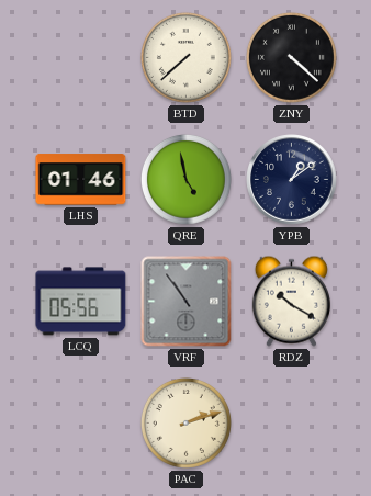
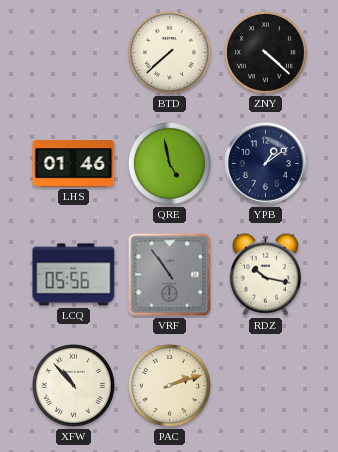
RDZ: 10:20 -> 10:17 (265, 274)
XFW: none -> 10:53 (73, 385)
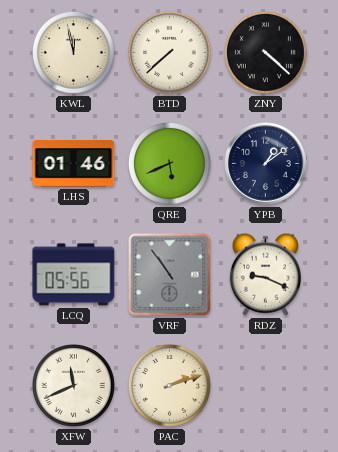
KWL: none -> 11:58 (73, 52)
QRE: 4:58 -> 5:41 (169, 163)
RDZ: 10:17 -> 9:19 (265, 274)
XFW: 10:53 -> 11:41 (73, 385)
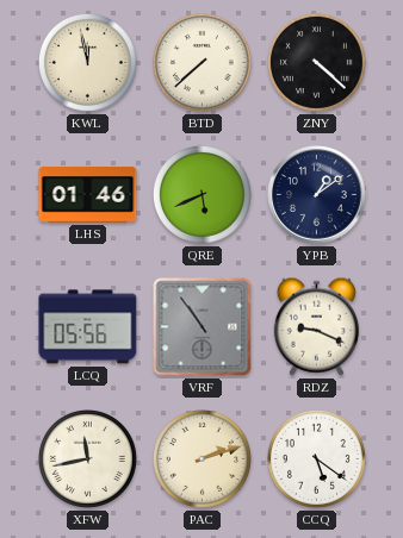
XFW: 11:41 -> 11:43 (87, 458)
CCQ: none -> 5:21 (316, 458)
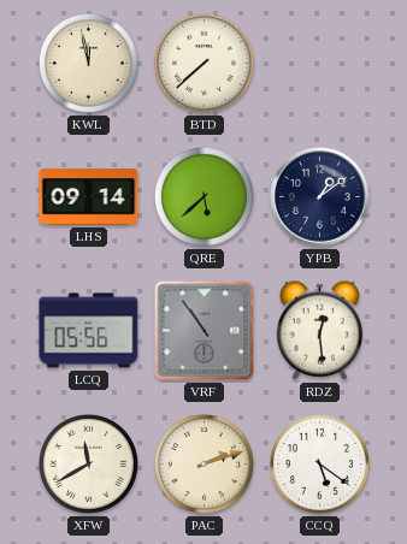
ZNY: 4:22 -> none (316, 62)
LHS: 01:46 -> 09:14 (89, 197)
QRE: 5:41 -> 5:38 (203, 196)
RDZ: 9:19 -> 12:29 (319, 330)
XFW: 11:43 -> 11:40 (88, 463)
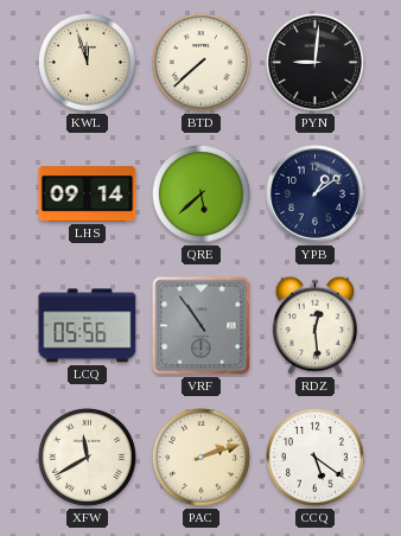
KWL: 11:58 -> 11:57 (87, 62)
PYN: none -> 9:01 (314, 62)
